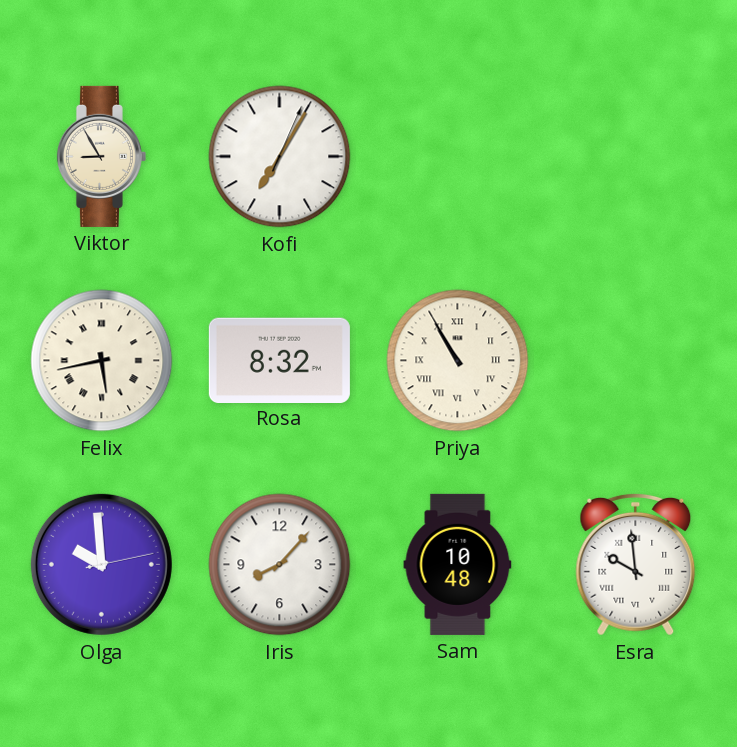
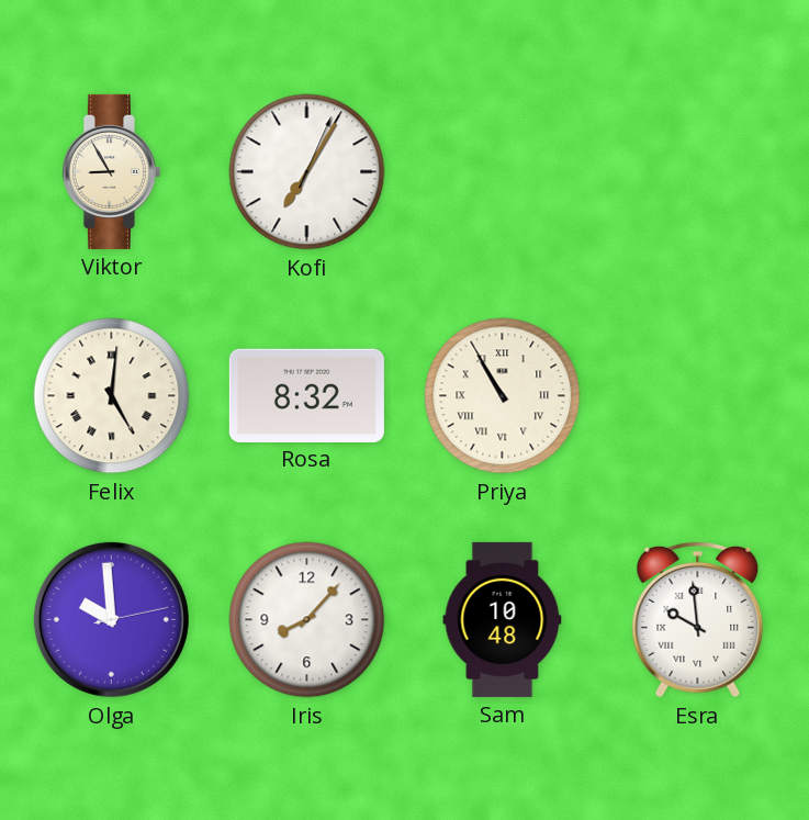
Felix: 5:43 -> 5:01 (112, 396)
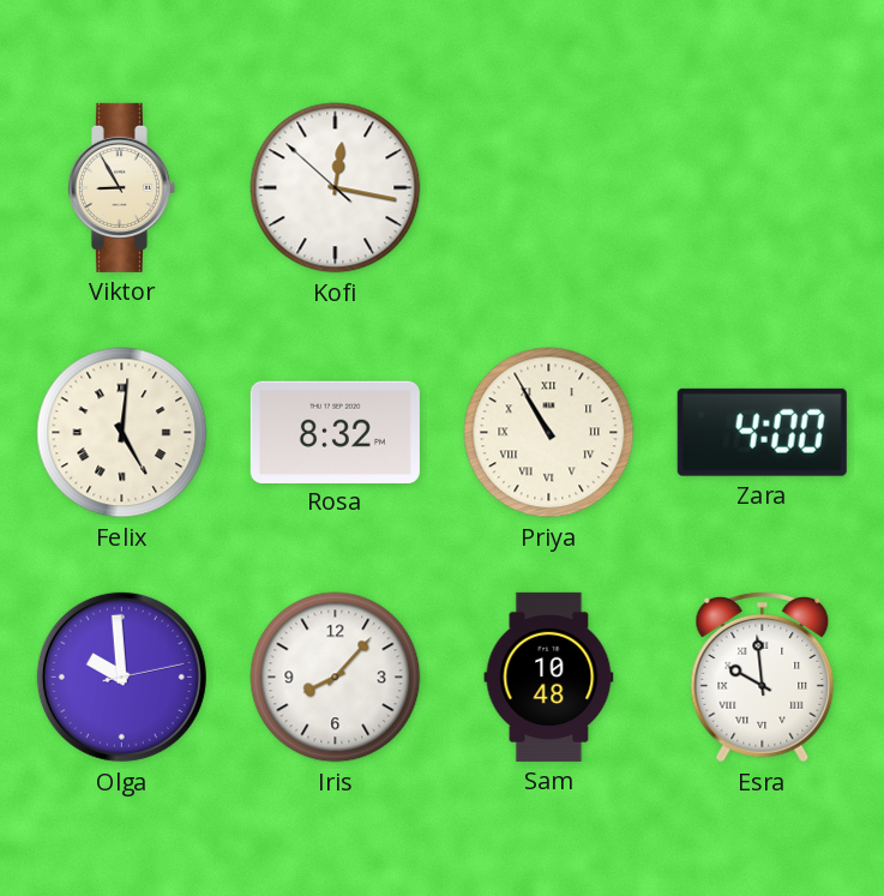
Kofi: 7:05 -> 12:16 (336, 188)
Zara: none -> 4:00 (762, 432)
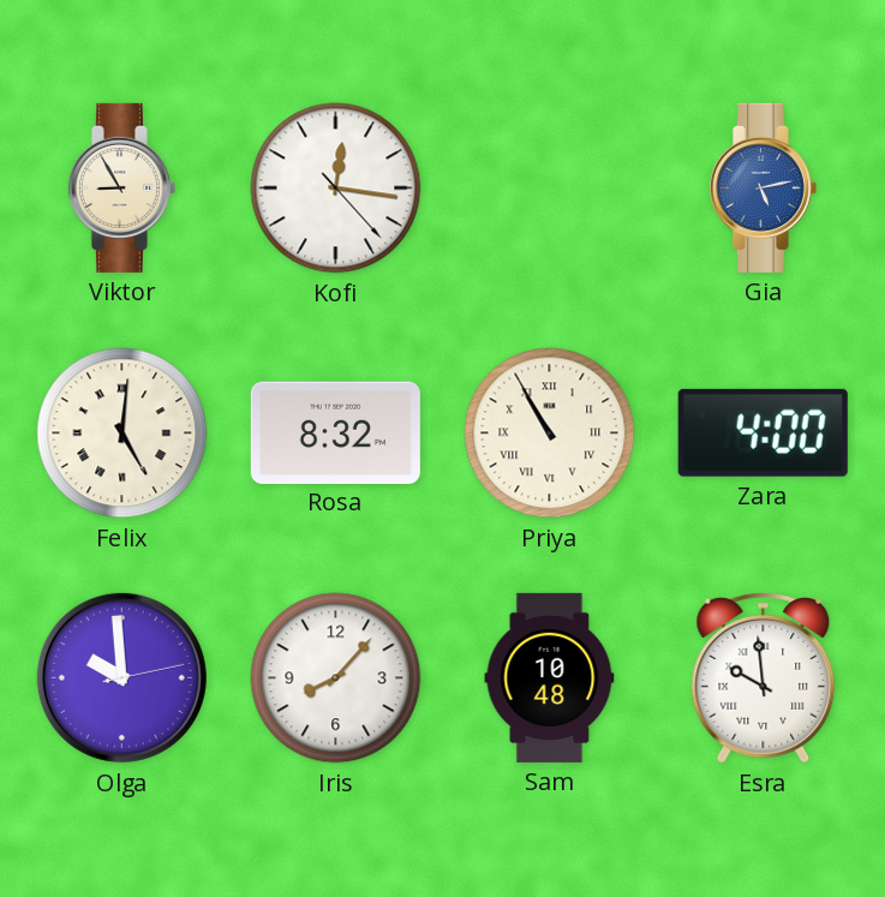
Kofi: 12:16:52 -> 12:16:23 (336, 189)
Gia: none -> 5:13 (763, 187)
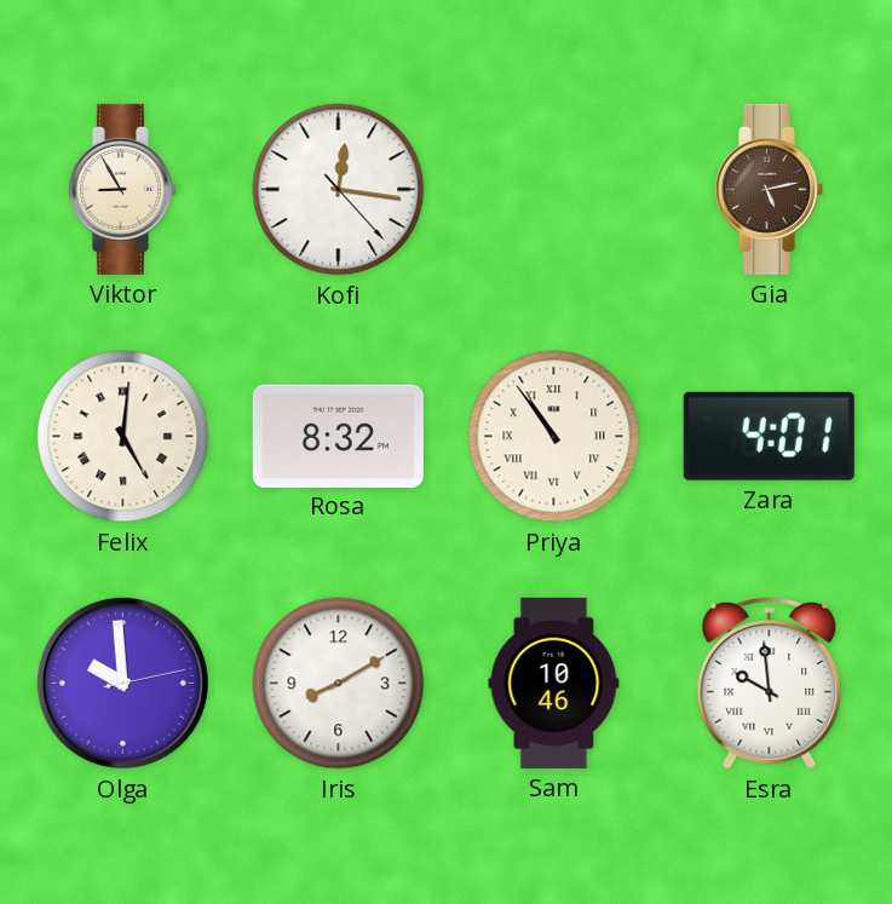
Gia dial: blue -> brown (769, 189)
Priya: 10:55 -> 10:54 (554, 437)
Zara: 4:00 -> 4:01 (769, 436)
Iris: 8:07 -> 8:10 (339, 684)
Sam: 10:48 -> 10:46 (554, 683)
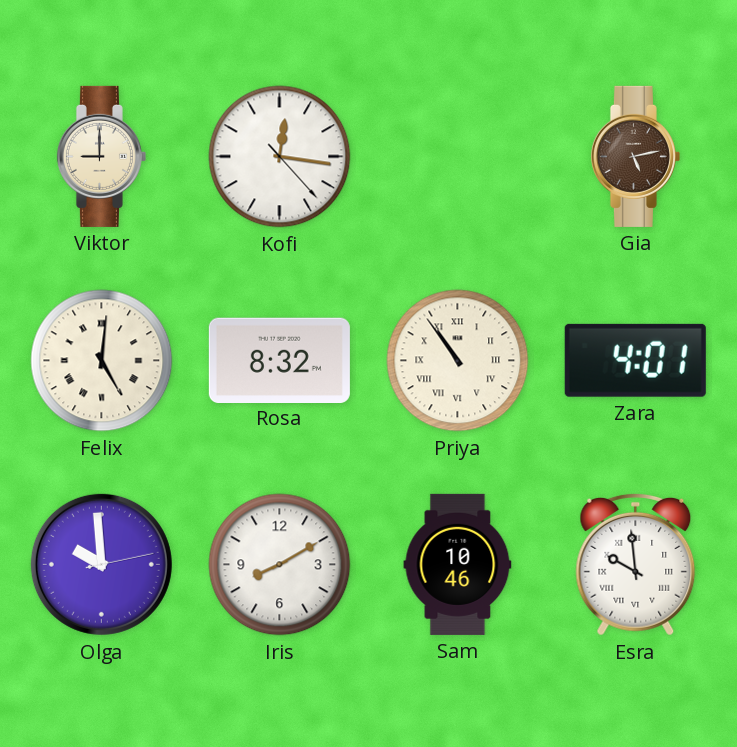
Viktor: 8:55 -> 9:00 (101, 156)
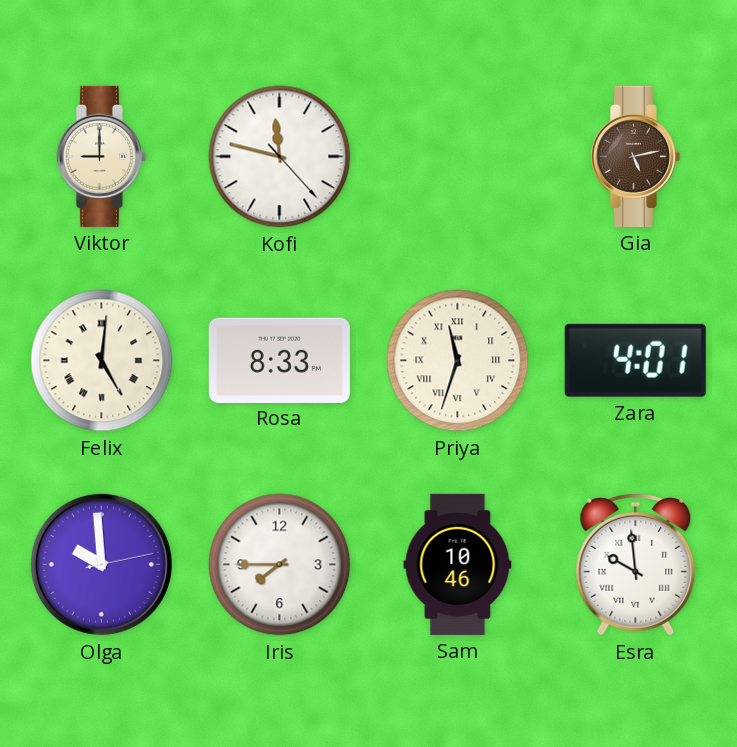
Kofi: 12:16 -> 11:47 (280, 157)
Rosa: 8:32 -> 8:33 (279, 360)
Priya: 10:54 -> 11:33 (458, 361)
Iris: 8:10 -> 7:45 (280, 565)
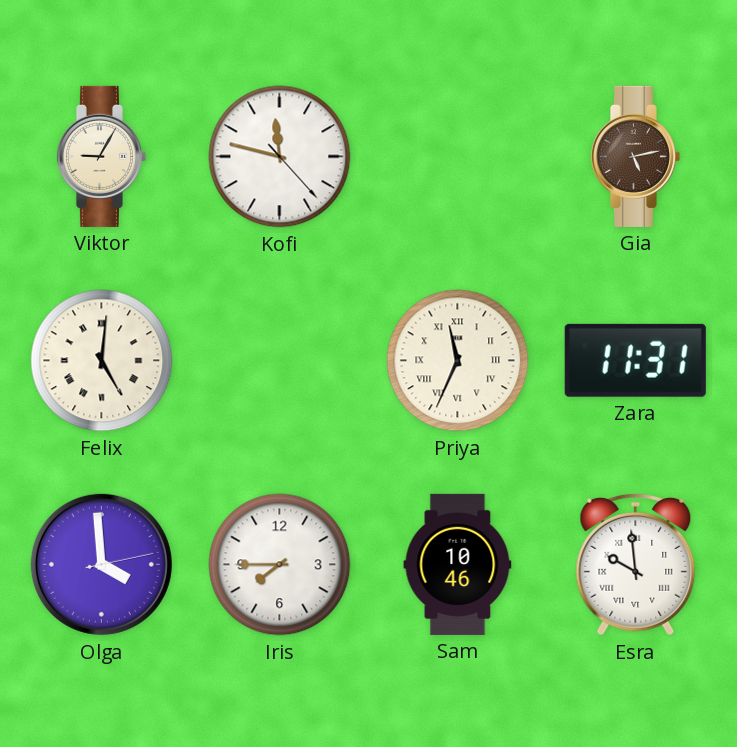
Viktor: 9:00 -> 9:05 (101, 156)
Rosa: 8:33 -> none (279, 360)
Priya: 11:33 -> 11:34 (458, 361)
Zara: 4:01 -> 11:31 (635, 360)
Olga: 9:59 -> 3:59 (101, 564)
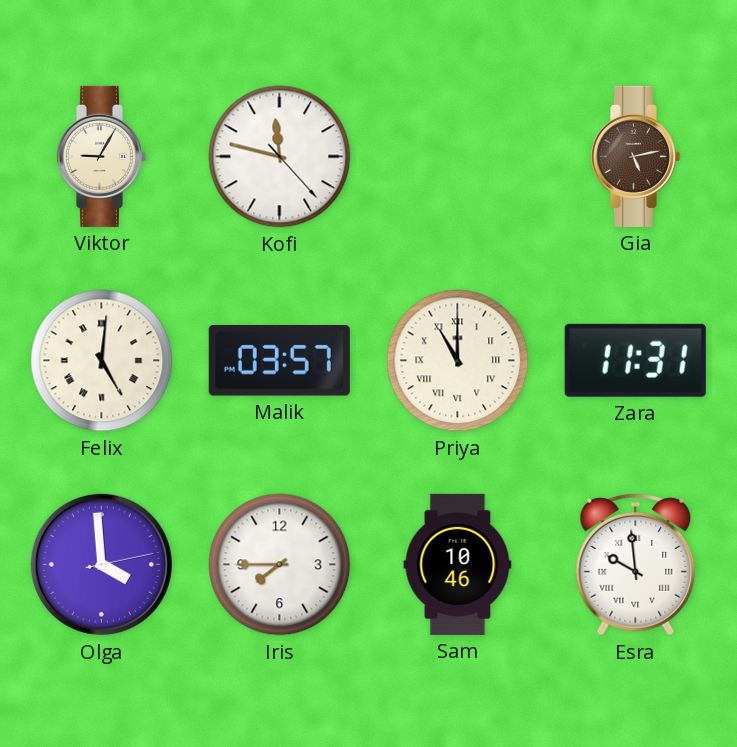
Malik: none -> 03:57 (279, 361)
Priya: 11:34 -> 11:00 (458, 361)
